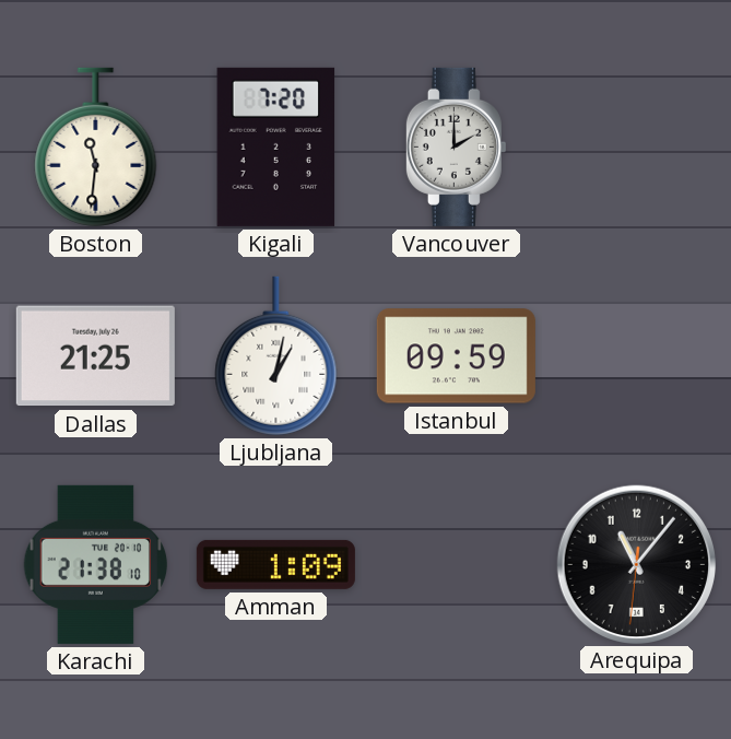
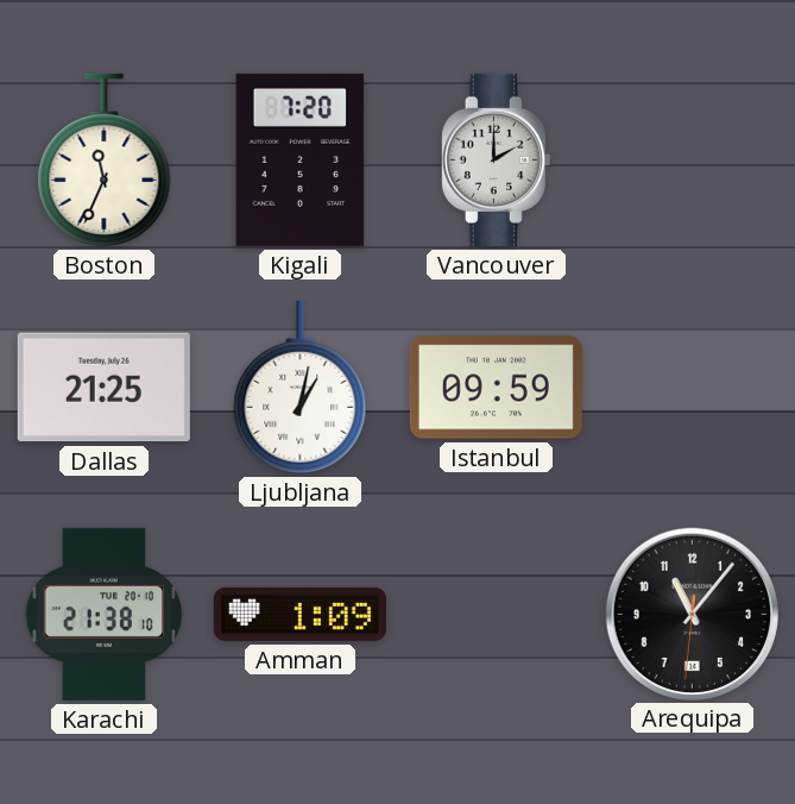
Boston: 11:31 -> 11:34 (105, 159)
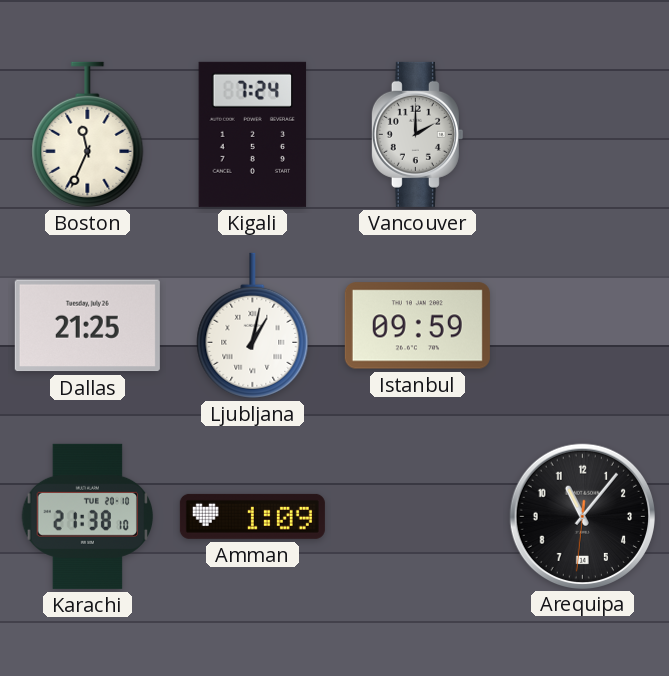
Kigali: 7:20 -> 7:24 (253, 134)
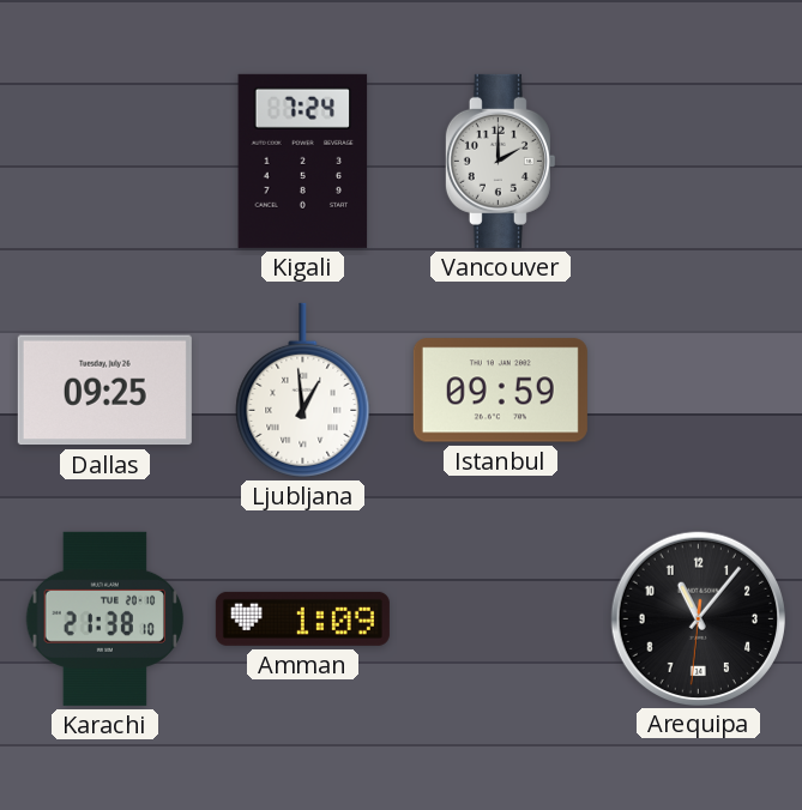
Boston: 11:34 -> none (88, 134)
Dallas: 21:25 -> 09:25 (104, 391)
Ljubljana: 1:02 -> 12:59 (303, 389)
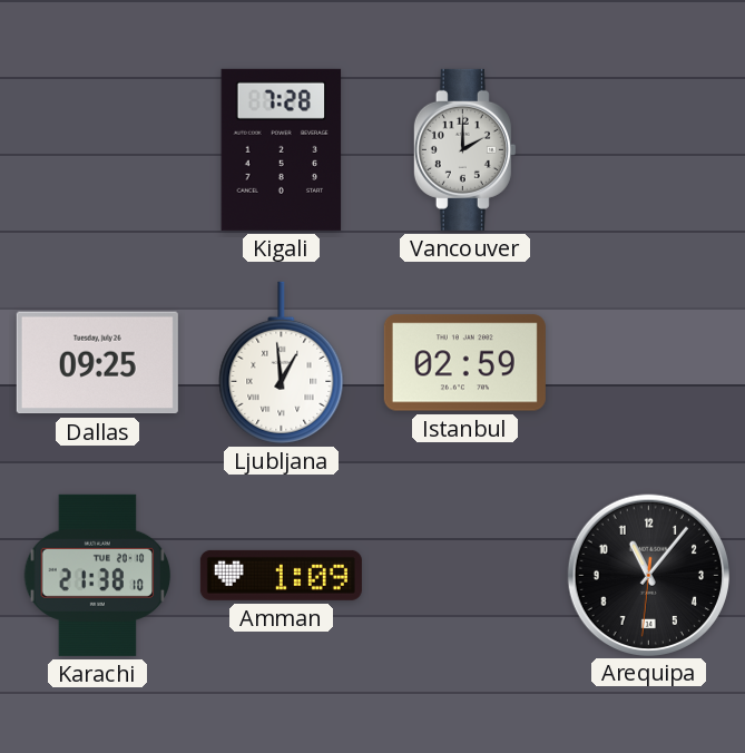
Kigali: 7:24 -> 7:28 (282, 149)
Istanbul: 09:59 -> 02:59 (464, 363)
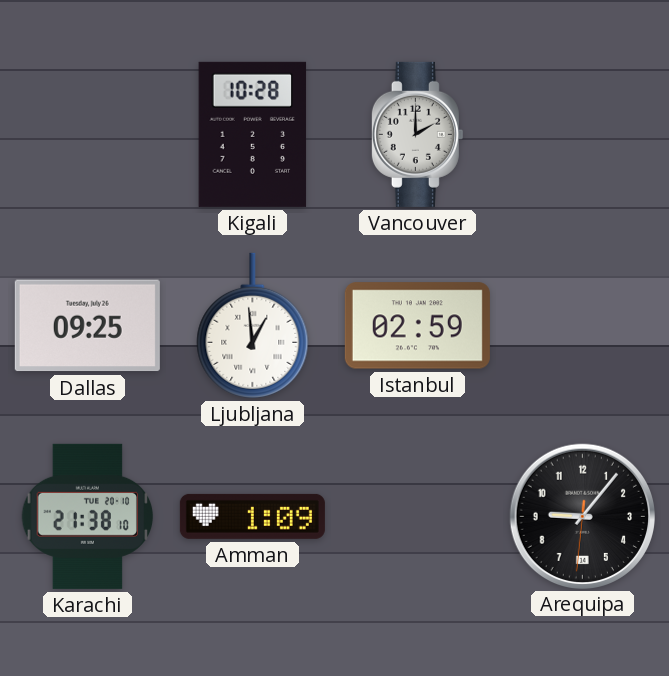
Kigali: 7:28 -> 10:28 (253, 134)
Arequipa: 11:06 -> 9:06 (582, 516)
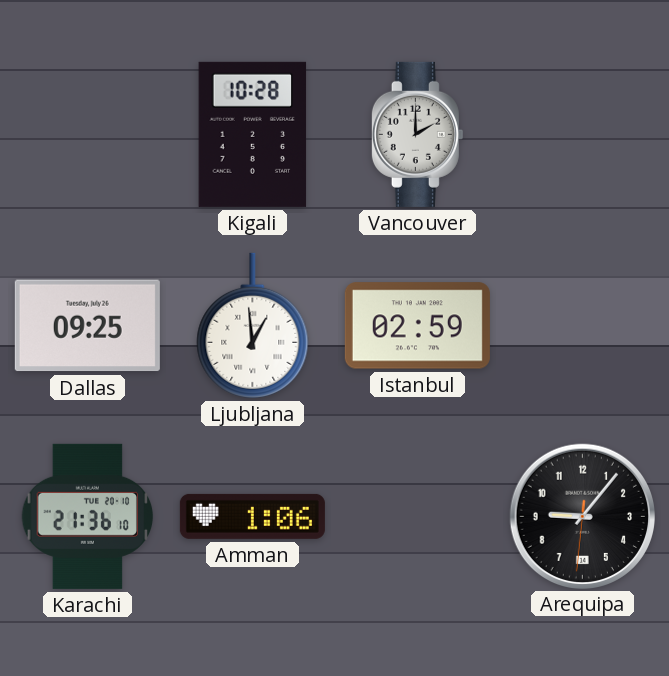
Karachi: 21:38 -> 21:36 (88, 516)
Amman: 1:09 -> 1:06 (252, 516)
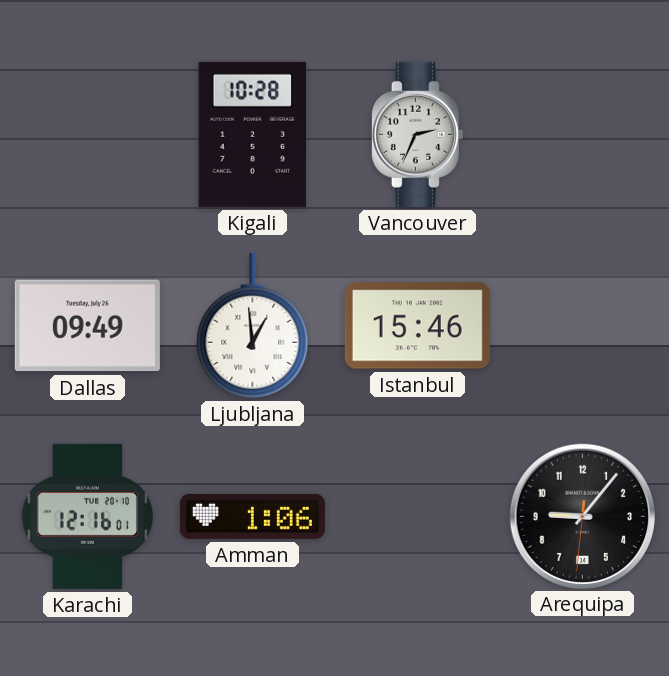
Vancouver: 2:00 -> 2:34 (417, 134)
Dallas: 09:25 -> 09:49 (87, 326)
Istanbul: 02:59 -> 15:46 (417, 326)
Karachi: 21:36 -> 12:16 (88, 516)
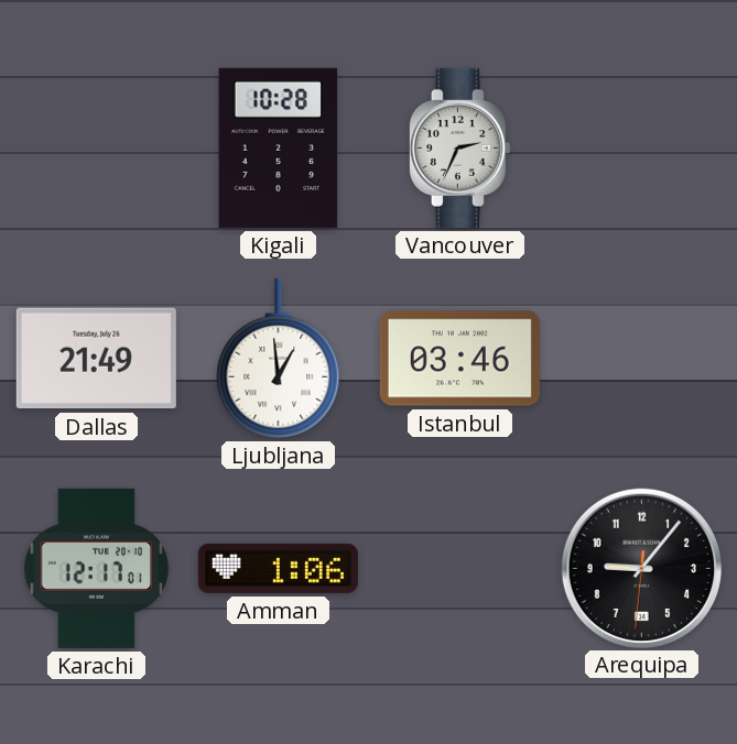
Dallas: 09:49 -> 21:49 (96, 359)
Istanbul: 15:46 -> 03:46 (459, 359)
Karachi: 12:16 -> 12:17 (97, 568)
